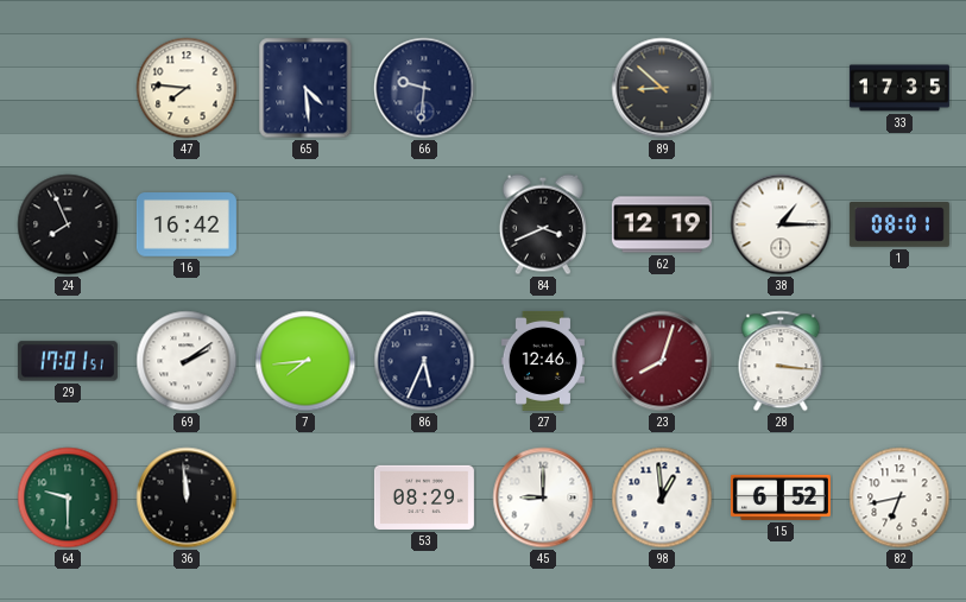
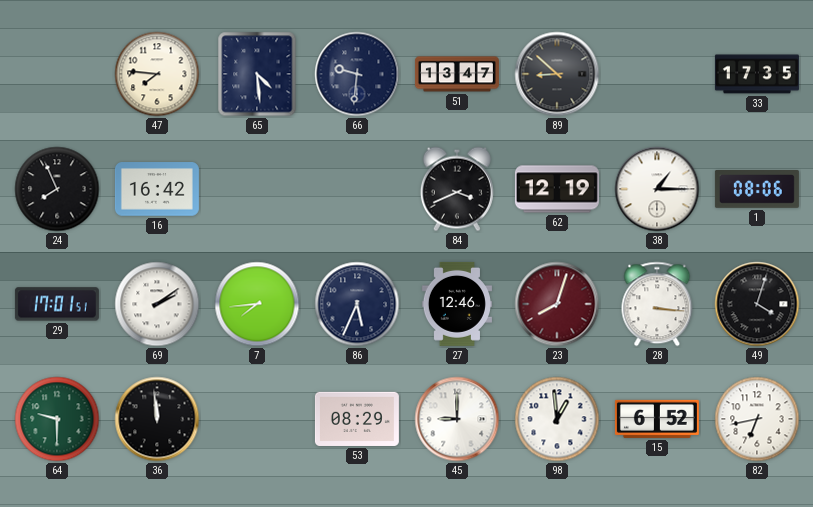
51: none -> 13:47 (457, 74)
1: 08:01 -> 08:06 (757, 190)
49: none -> 4:03 (757, 304)
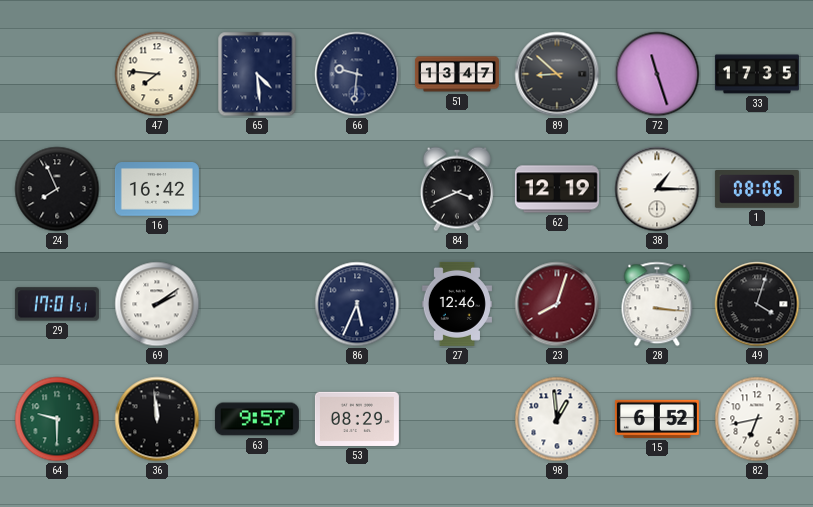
72: none -> 11:27 (657, 74)
7: 7:44 -> none (257, 304)
63: none -> 9:57 (257, 419)
45: 9:00 -> none (457, 419)
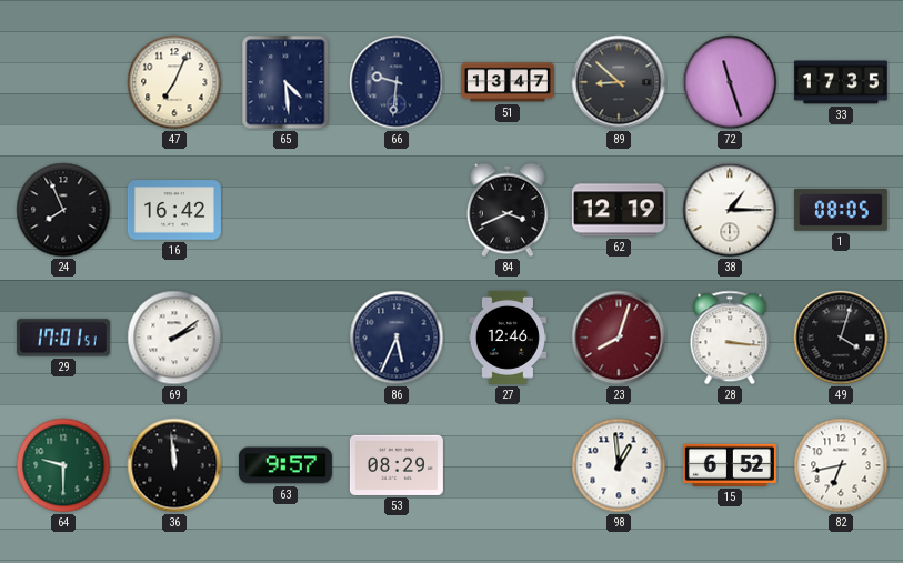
47: 7:46 -> 7:04 (174, 82)
1: 08:06 -> 08:05 (841, 211)
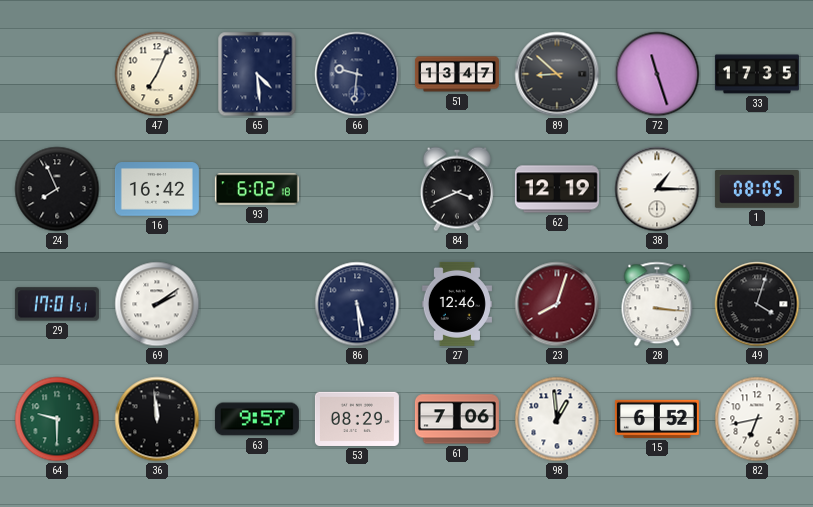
93: none -> 6:02 (257, 189)
86: 5:34 -> 5:29 (357, 304)
61: none -> 7:06 (457, 419)
